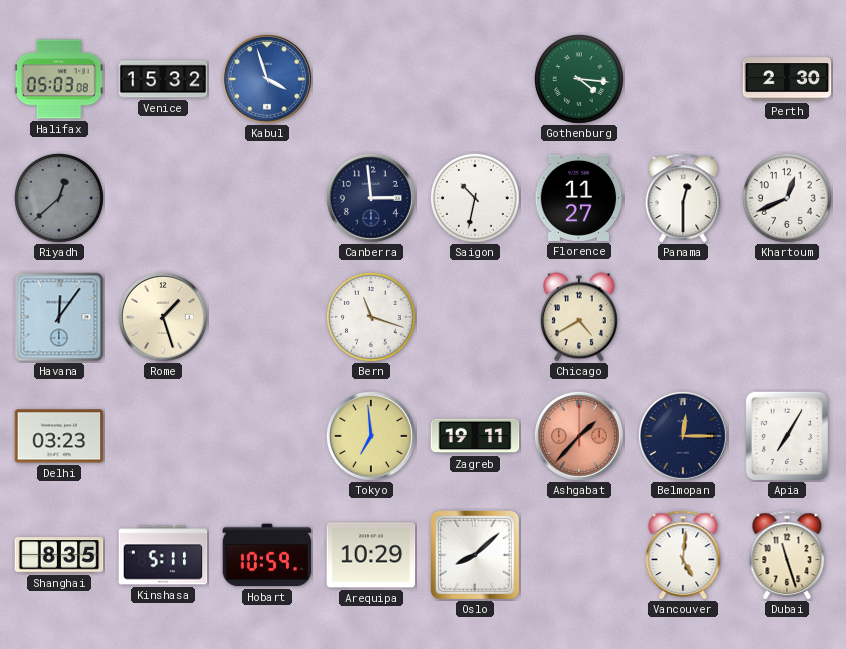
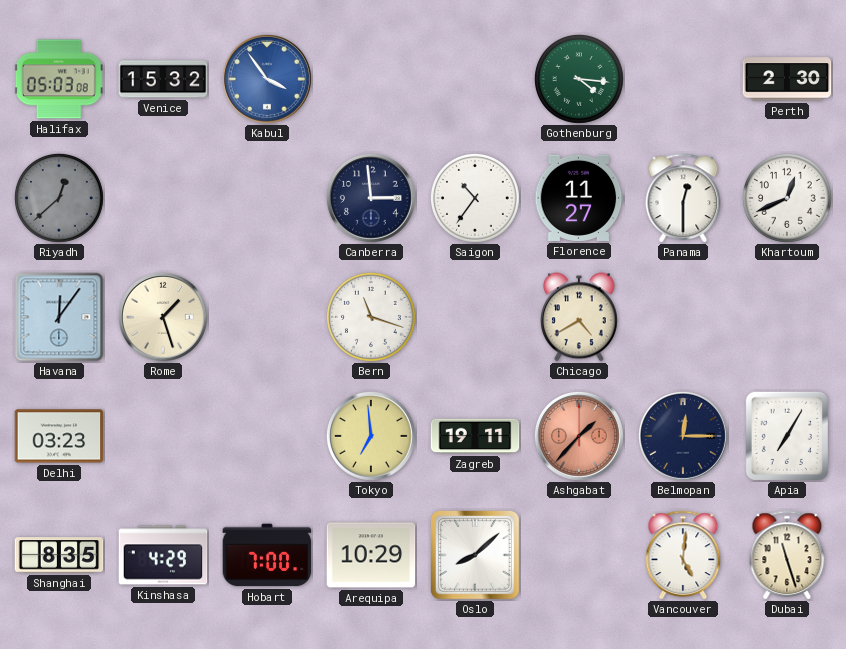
Kabul: 3:57 -> 3:54 (267, 79)
Saigon: 10:32 -> 10:36 (475, 198)
Kinshasa: 5:11 -> 4:29 (163, 555)
Hobart: 10:59 -> 7:00 (267, 555)
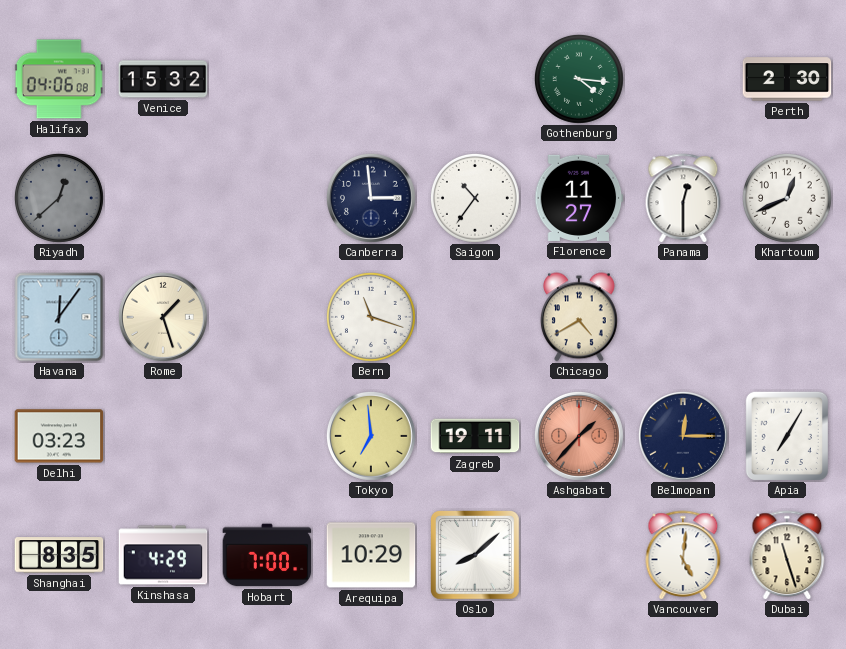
Halifax: 05:03 -> 04:06 (59, 79)
Kabul: 3:54 -> none (267, 79)
